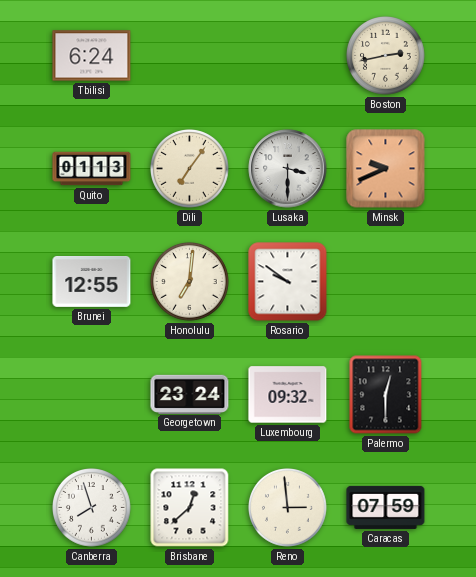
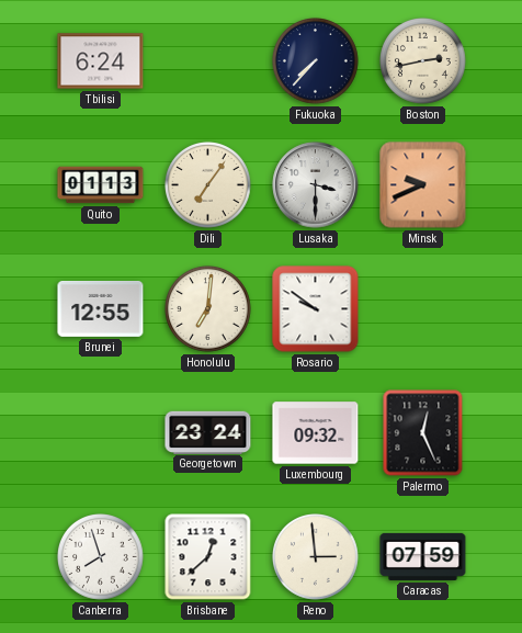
Fukuoka: none -> 7:37 (316, 61)
Palermo: 12:30 -> 12:26 (423, 433)
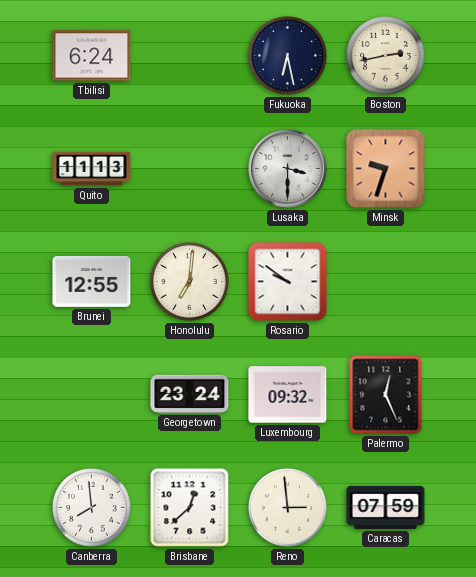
Fukuoka: 7:37 -> 6:28 (288, 56)
Quito: 01:13 -> 11:13 (92, 169)
Dili: 7:06 -> none (208, 185)
Minsk: 9:41 -> 9:33 (386, 169)
Canberra: 7:57 -> 7:59 (92, 508)
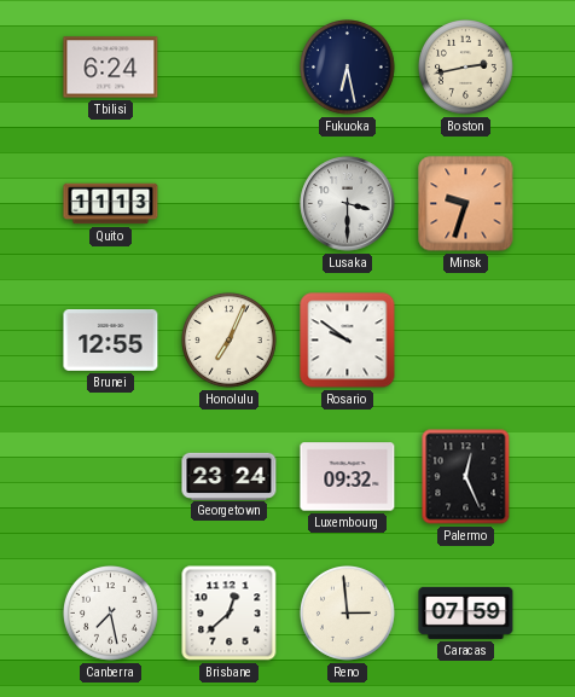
Honolulu: 7:01 -> 7:04 (230, 341)
Canberra: 7:59 -> 7:28 (111, 614)
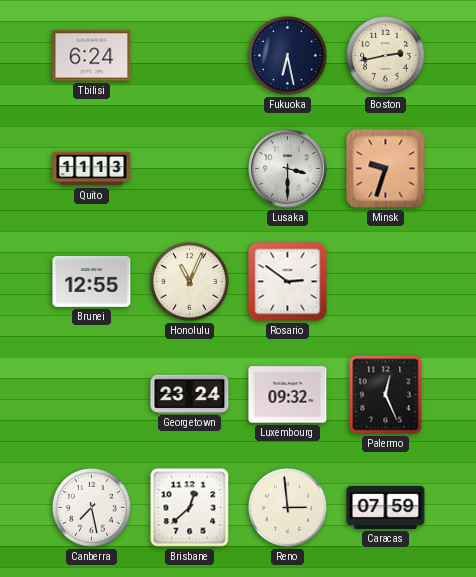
Honolulu: 7:04 -> 11:04 (190, 282)
Rosario: 9:51 -> 2:51 (288, 282)
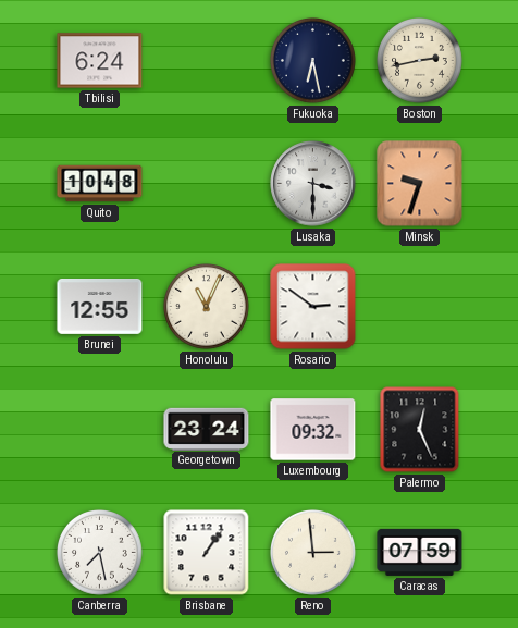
Quito: 11:13 -> 10:48 (100, 184)
Brisbane: 12:38 -> 1:06 (207, 553)
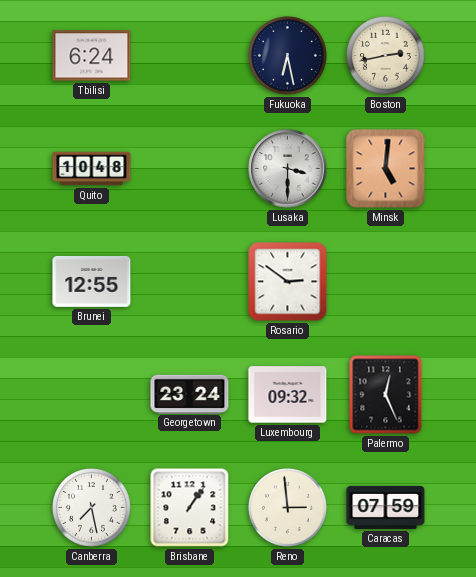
Minsk: 9:33 -> 5:01 (386, 169)
Honolulu: 11:04 -> none (207, 307)
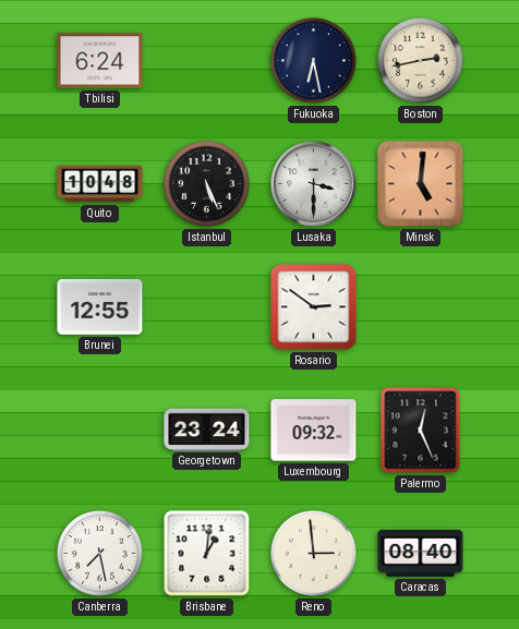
Istanbul: none -> 5:26 (207, 184)
Brisbane: 1:06 -> 1:01 (207, 554)
Caracas: 07:59 -> 08:40 (421, 553)
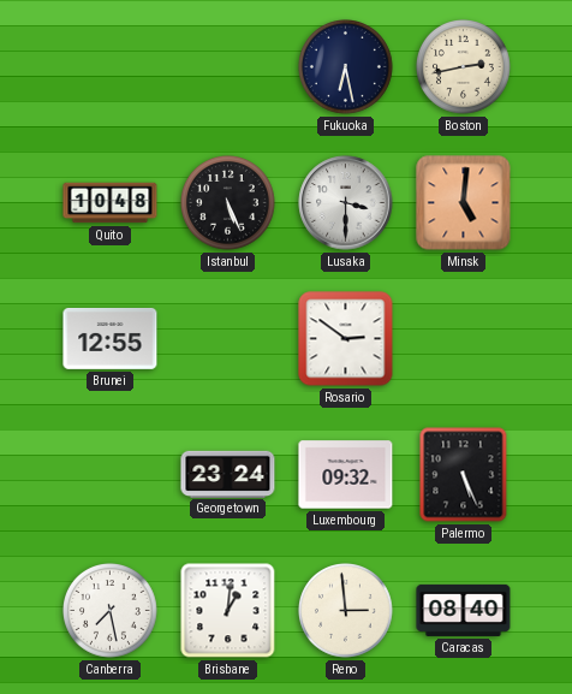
Tbilisi: 6:24 -> none (100, 61)
Palermo: 12:26 -> 5:26 (464, 475)
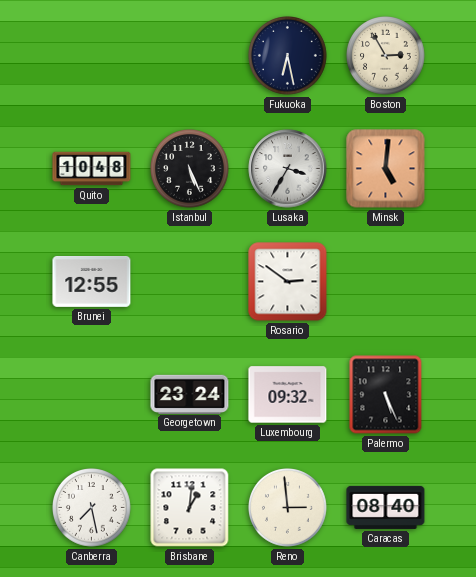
Boston: 2:43 -> 2:55 (386, 56)
Lusaka: 3:30 -> 3:35 (288, 169)
